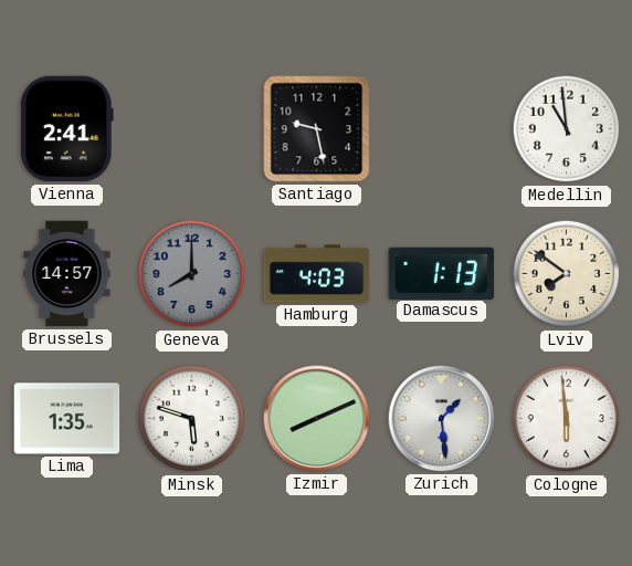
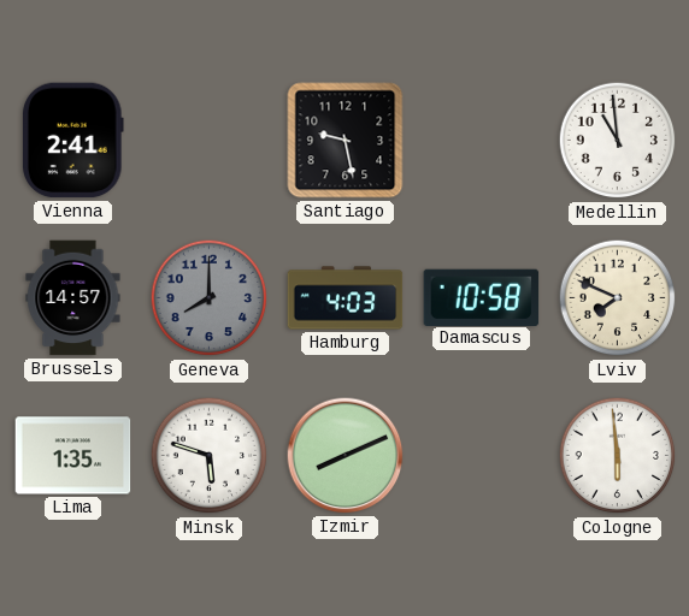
Damascus: 1:13 -> 10:58 (482, 297)
Lviv: 7:51 -> 7:49 (618, 298)
Zurich: 1:29 -> none (442, 419)
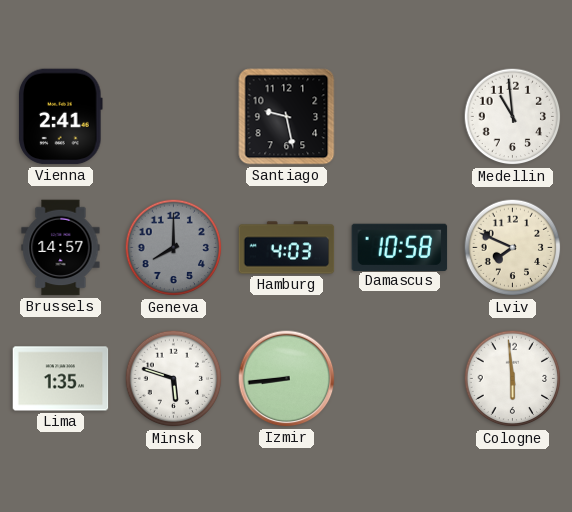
Izmir: 8:11 -> 8:44 (287, 379)
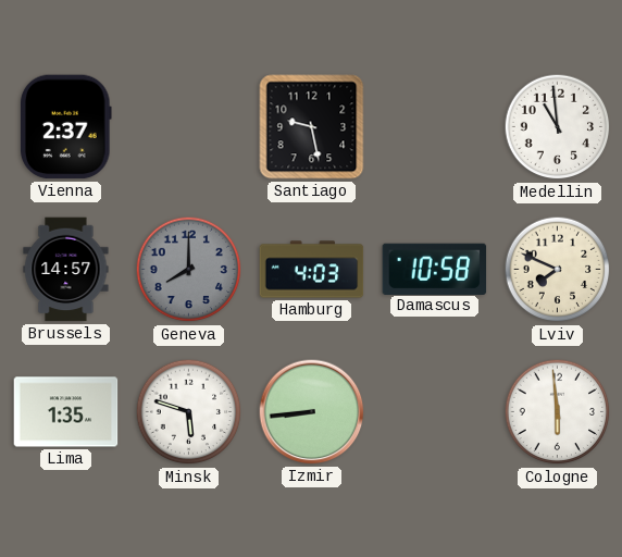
Vienna: 2:41 -> 2:37 (65, 127)
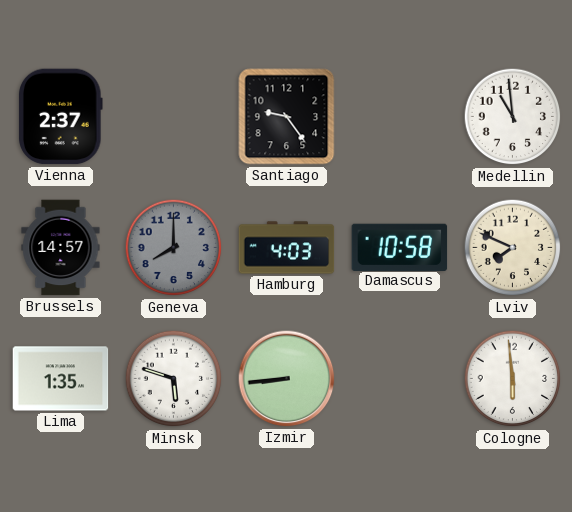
Santiago: 9:28 -> 9:24 (287, 117)
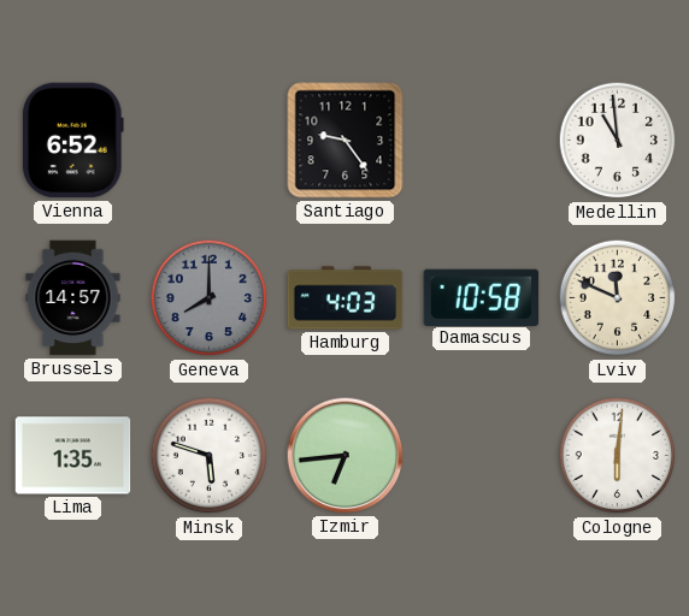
Vienna: 2:37 -> 6:52 (72, 141)
Lviv: 7:49 -> 11:49 (618, 298)
Izmir: 8:44 -> 6:44 (346, 456)
Cologne: 5:59 -> 6:01 (618, 456)
